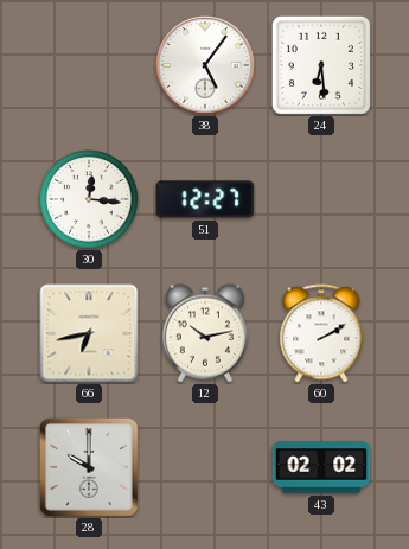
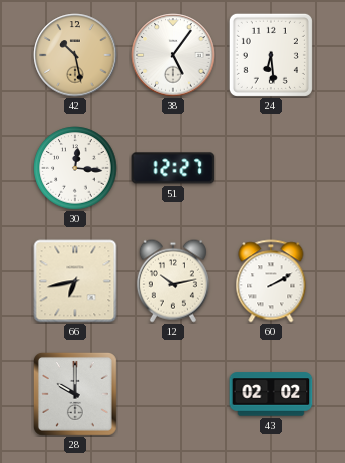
42: none -> 10:28 (75, 55)
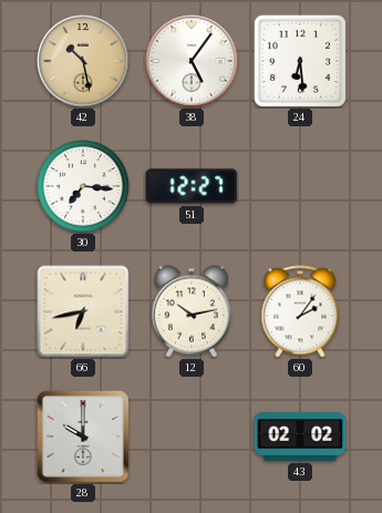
30: 12:16 -> 7:16 (83, 186)
60: 2:10 -> 2:06 (300, 311)
